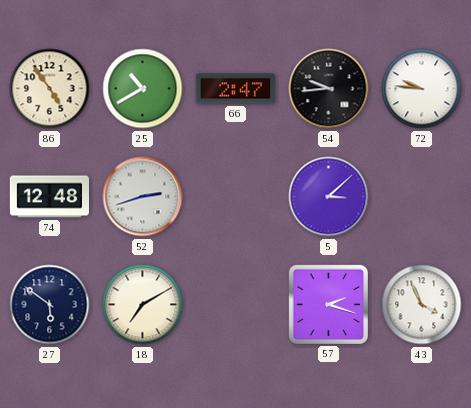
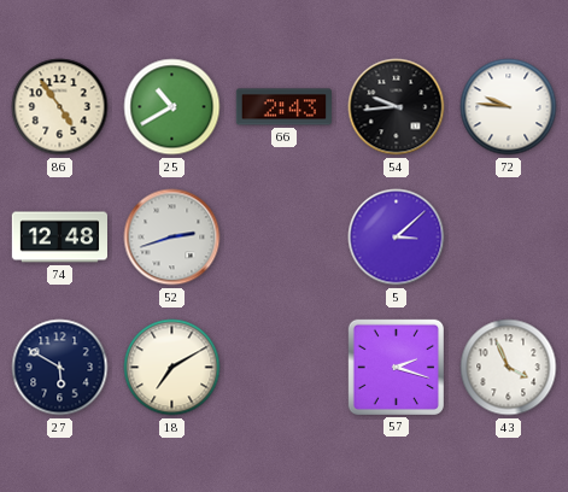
66: 2:47 -> 2:43 (283, 107)
27: 5:51 -> 5:50 (60, 368)
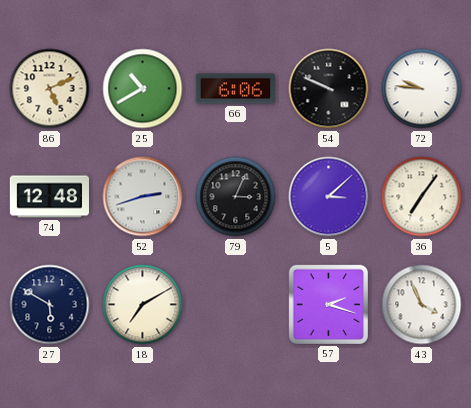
86: 4:54 -> 5:11 (50, 89)
66: 2:43 -> 6:06 (235, 89)
54: 9:44 -> 9:49 (329, 89)
79: none -> 3:04 (236, 197)
36: none -> 7:06 (422, 197)
